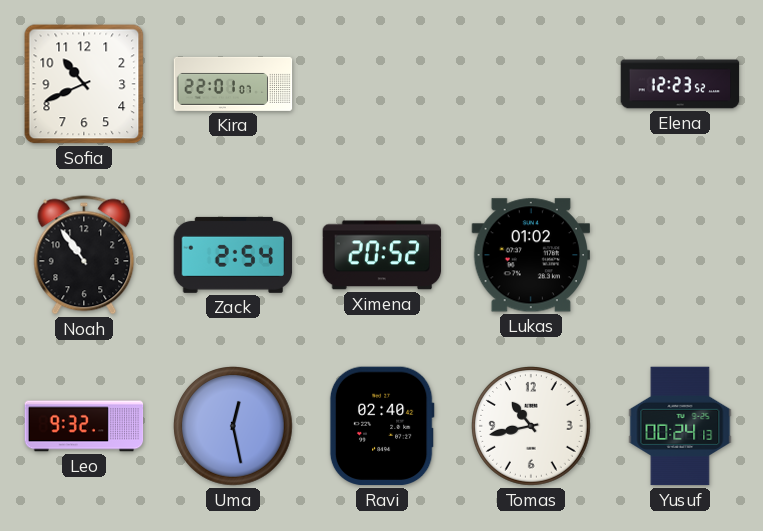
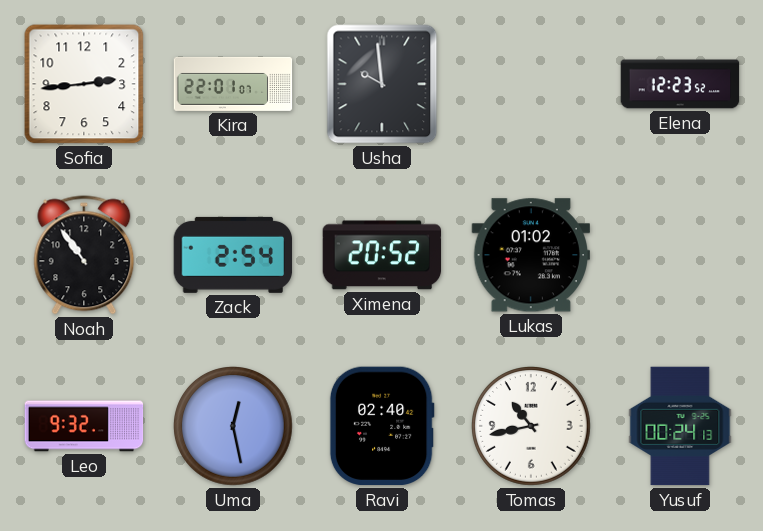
Sofia: 10:41 -> 2:44 (84, 84)
Usha: none -> 9:59 (382, 84)
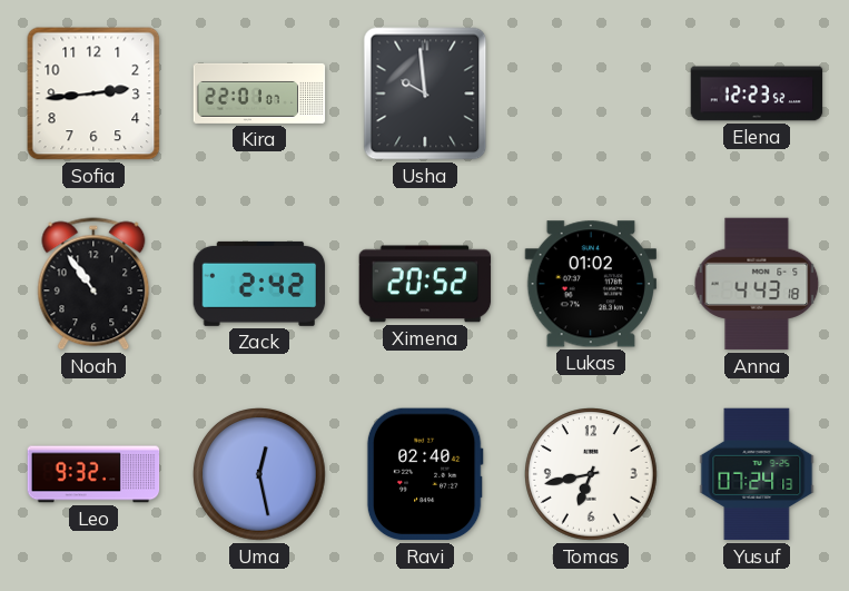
Zack: 2:54 -> 2:42 (259, 284)
Anna: none -> 4:43 (757, 284)
Tomas: 10:43 -> 6:43 (591, 474)
Yusuf: 00:24 -> 07:24 (757, 474)
